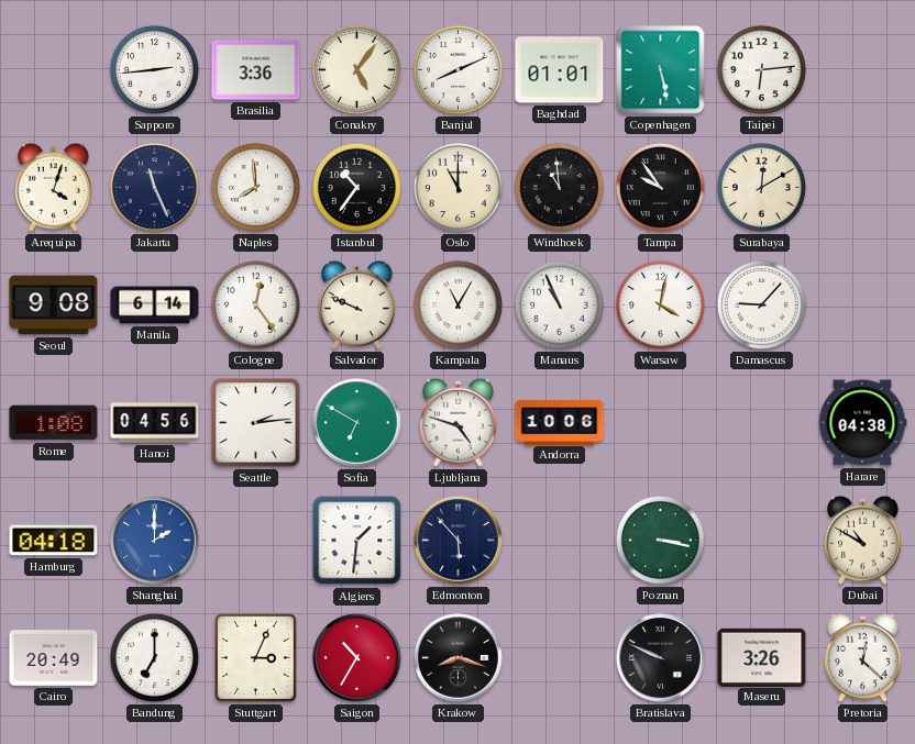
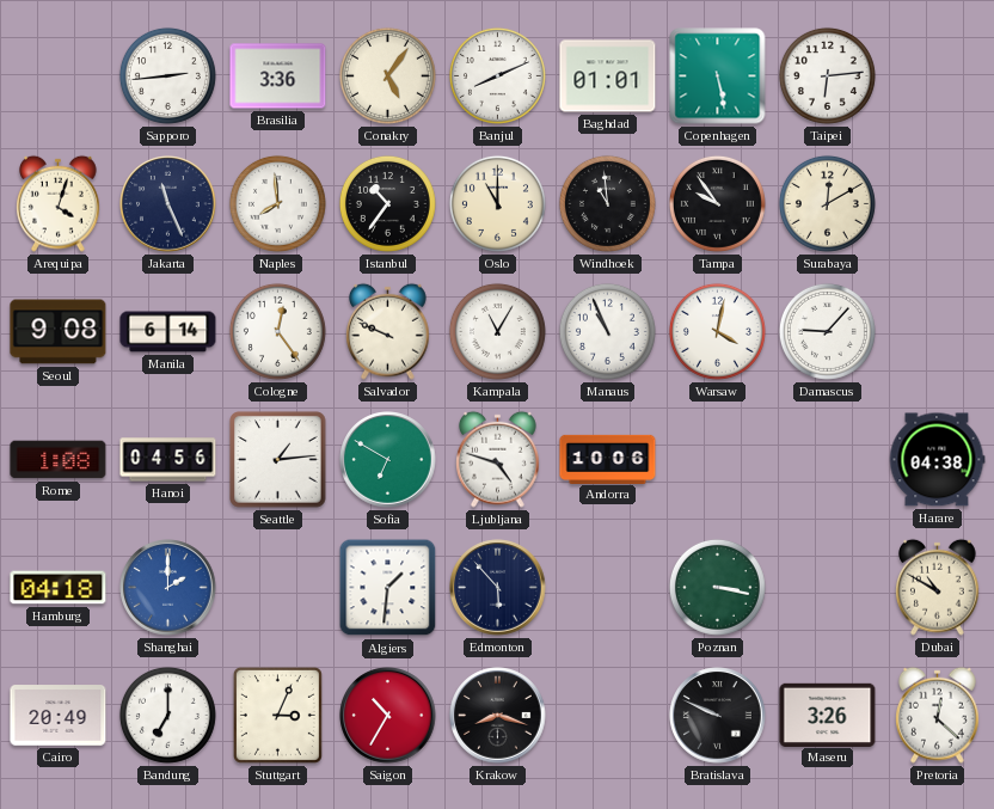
Seattle: 2:14 -> 1:14 (278, 460)
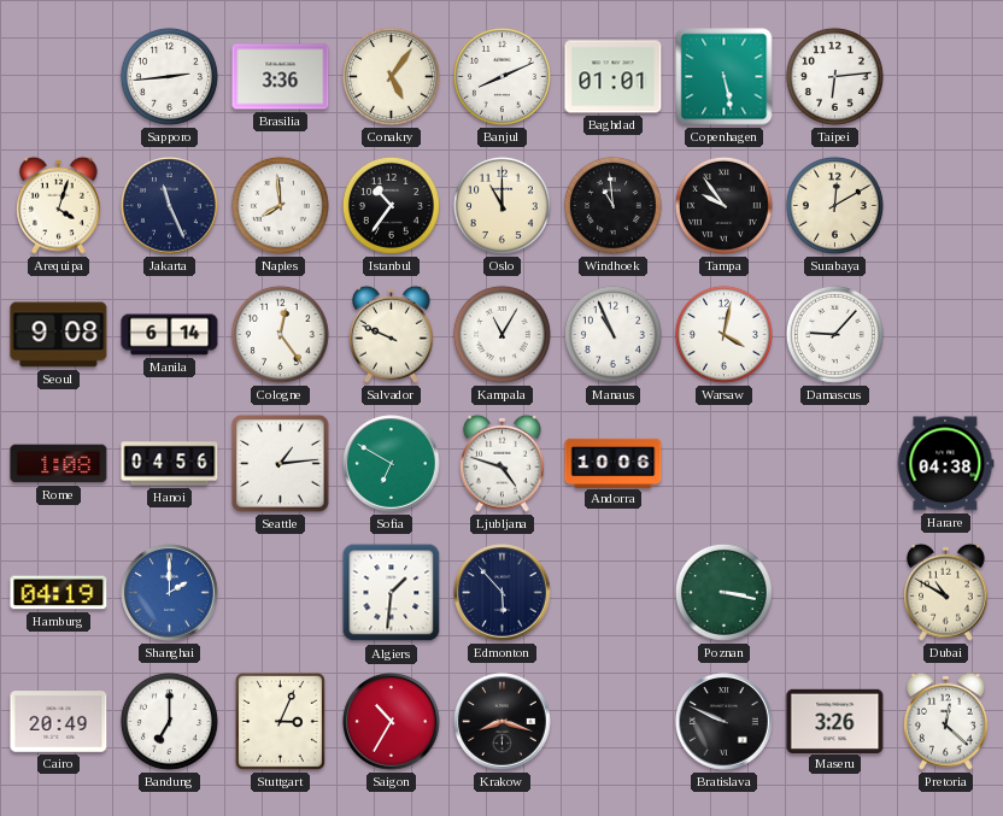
Hamburg: 04:18 -> 04:19 (59, 593)
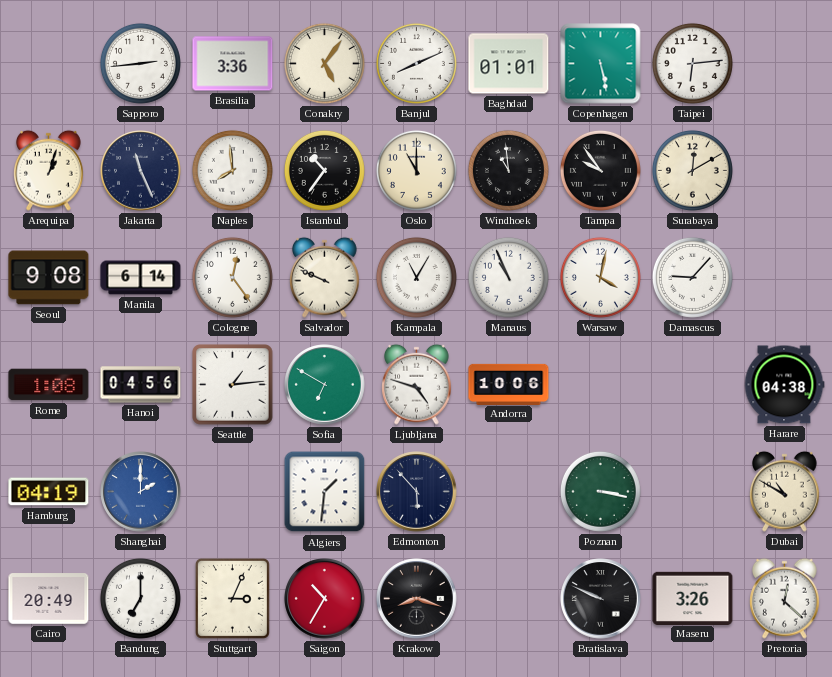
Arequipa: 4:03 -> 1:03 (49, 170)
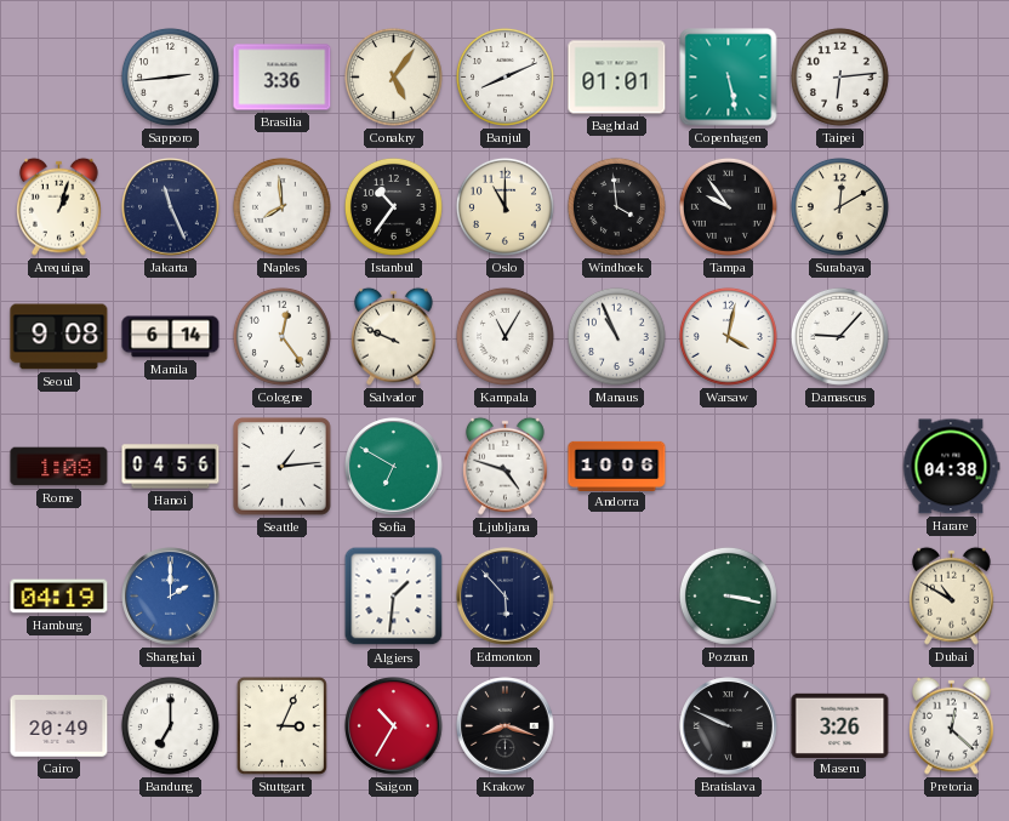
Windhoek: 10:59 -> 3:59 (616, 206)
